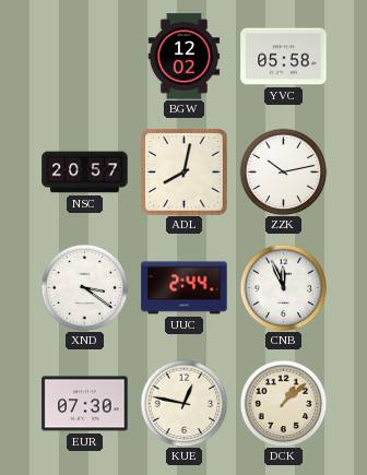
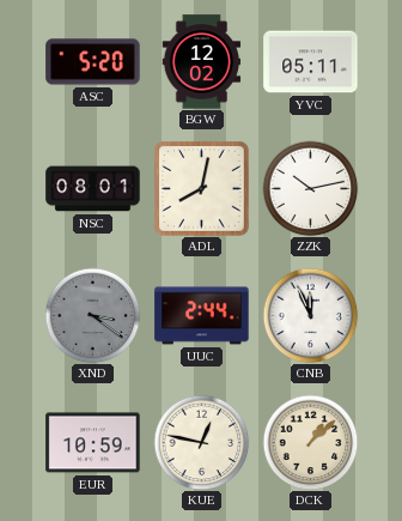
ASC: none -> 5:20 (93, 62)
YVC: 05:58 -> 05:11 (311, 62)
NSC: 20:57 -> 08:01 (93, 189)
XND dial: white -> grey (92, 315)
EUR: 07:30 -> 10:59 (93, 443)
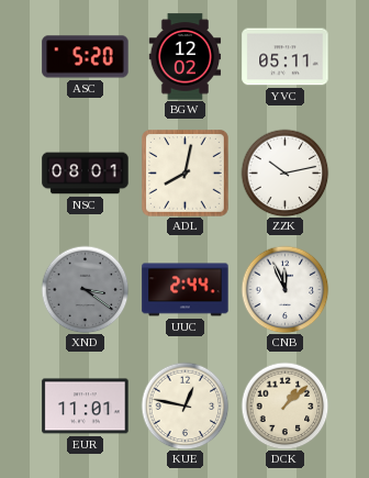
EUR: 10:59 -> 11:01 (86, 407)
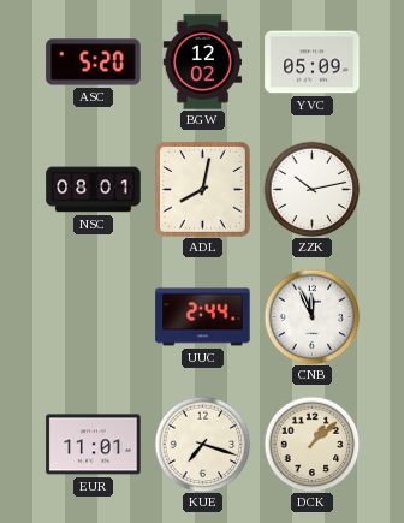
YVC: 05:11 -> 05:09 (313, 63)
XND: 3:21 -> none (85, 289)
KUE: 12:47 -> 7:18 (202, 444)
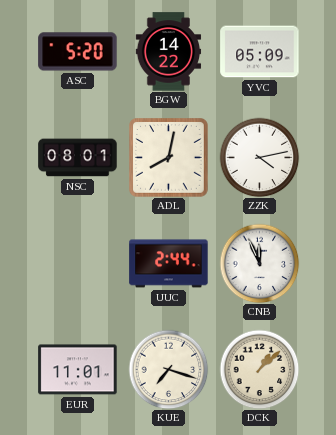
BGW: 12:02 -> 14:22 (169, 52)
ZZK: 10:13 -> 4:13 (259, 157)
